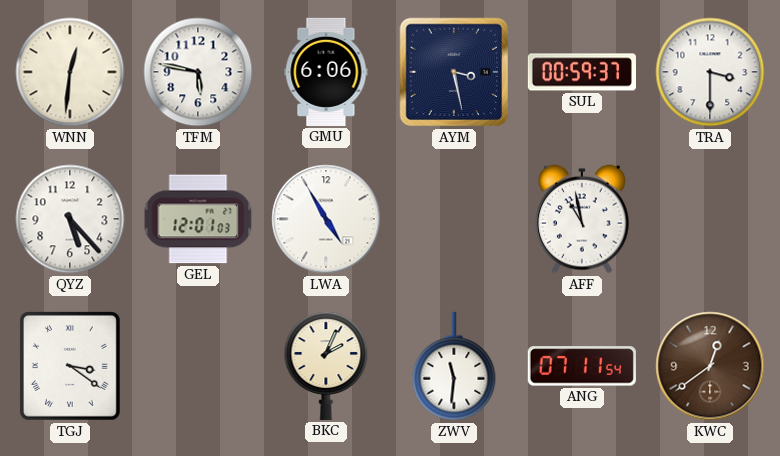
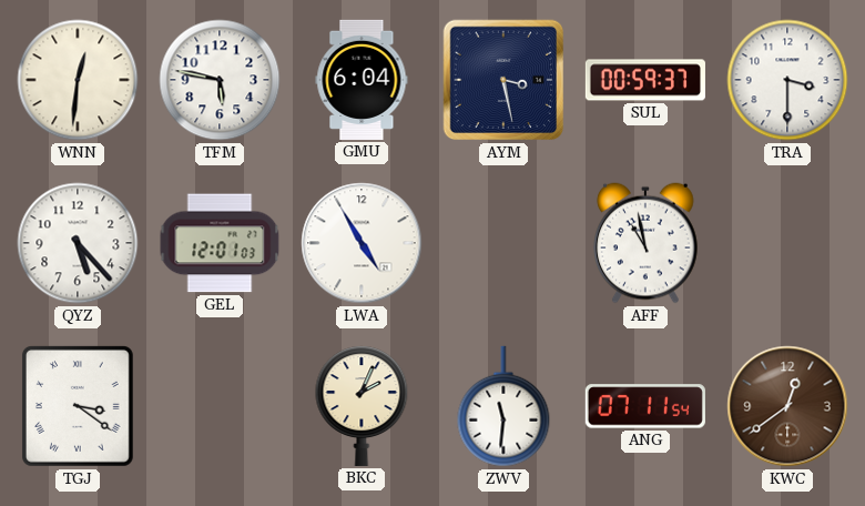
GMU: 6:06 -> 6:04 (362, 80)
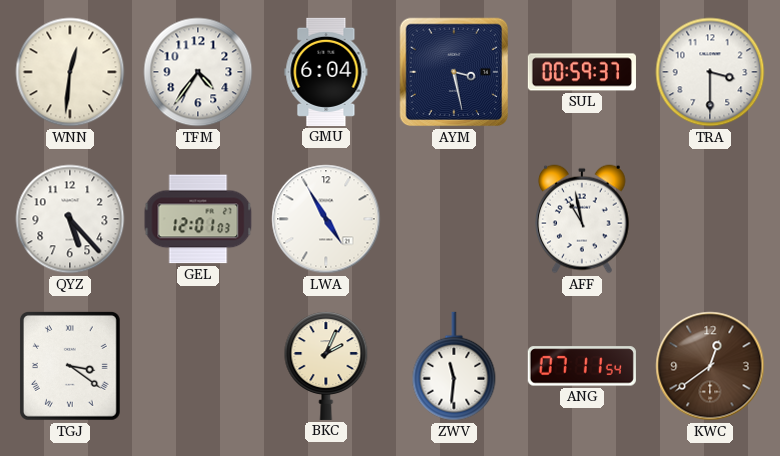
TFM: 5:47 -> 4:36 (198, 72)
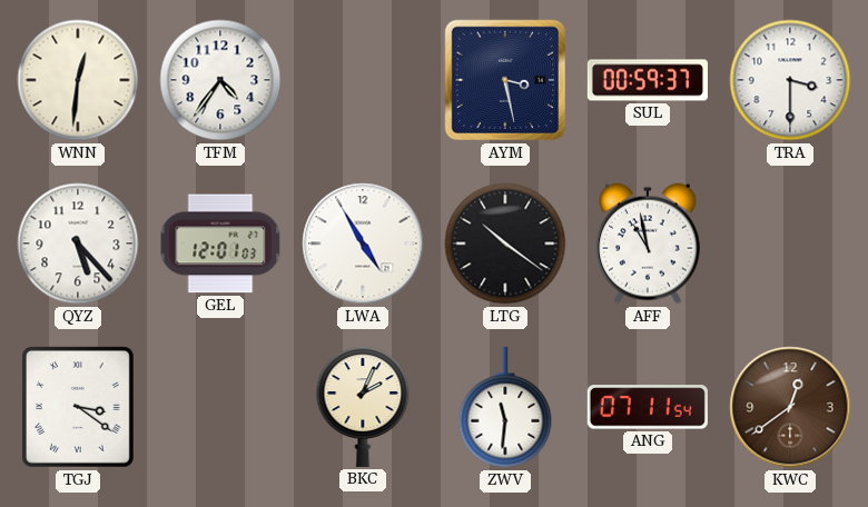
GMU: 6:04 -> none (326, 72)
LTG: none -> 10:21 (505, 243)
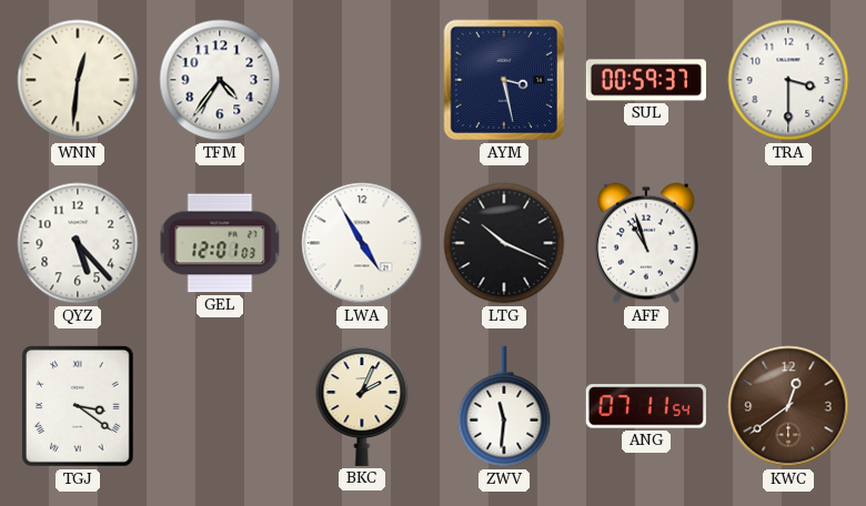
LTG: 10:21 -> 10:19 (504, 243)
AFF: 10:58 -> 10:57 (647, 243)
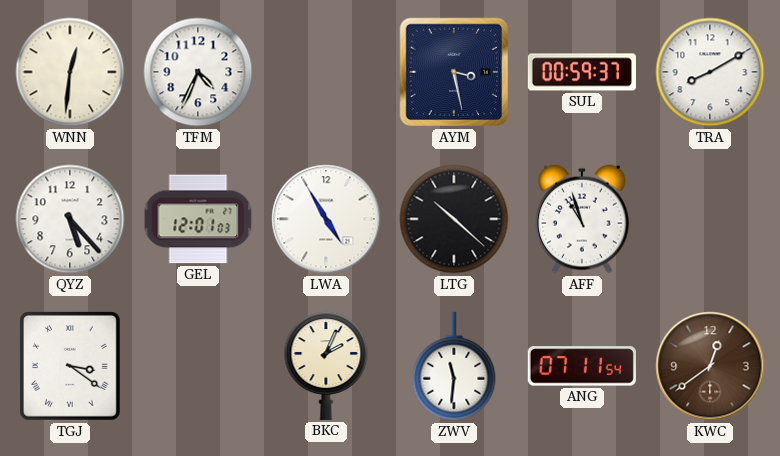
TFM: 4:36 -> 4:34 (198, 72)
TRA: 3:30 -> 8:10 (710, 72)
LTG: 10:19 -> 10:22 (454, 219)
